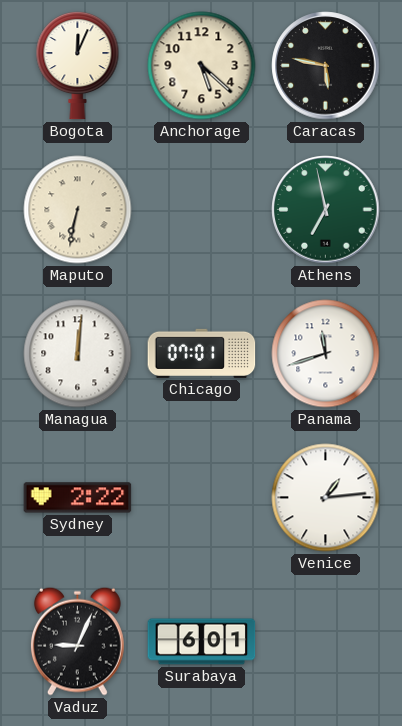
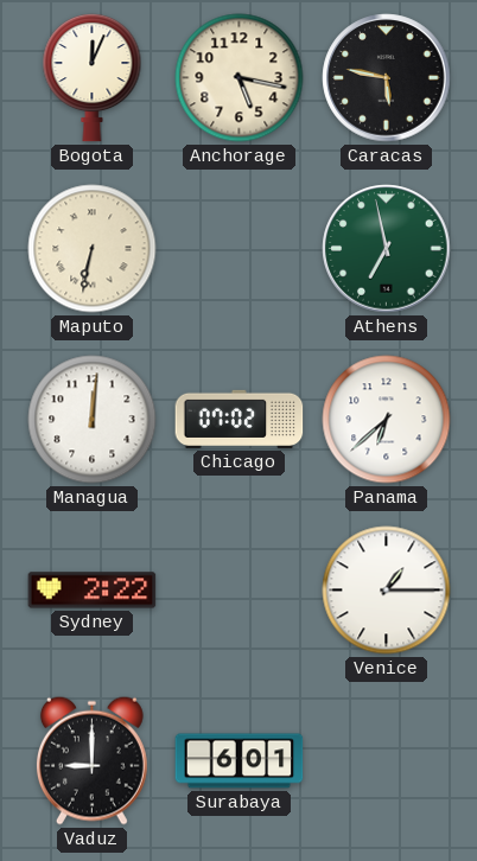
Anchorage: 5:22 -> 5:17 (240, 78)
Chicago: 07:01 -> 07:02 (240, 419)
Panama: 11:42 -> 6:38 (387, 420)
Venice: 1:14 -> 1:15 (387, 591)
Vaduz: 9:04 -> 9:00 (91, 760)
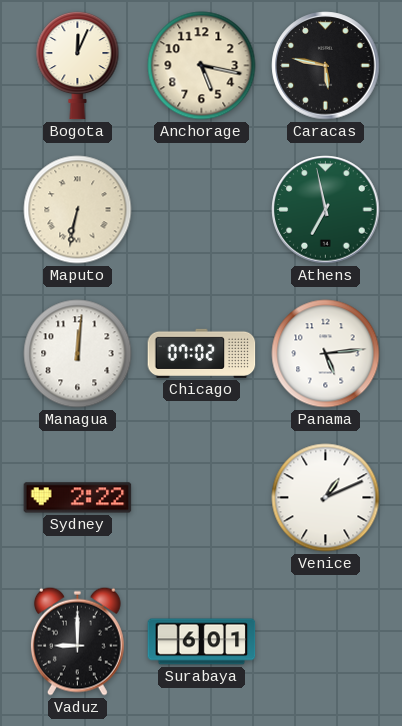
Panama: 6:38 -> 5:14 (326, 354)
Venice: 1:15 -> 1:11 (326, 498)
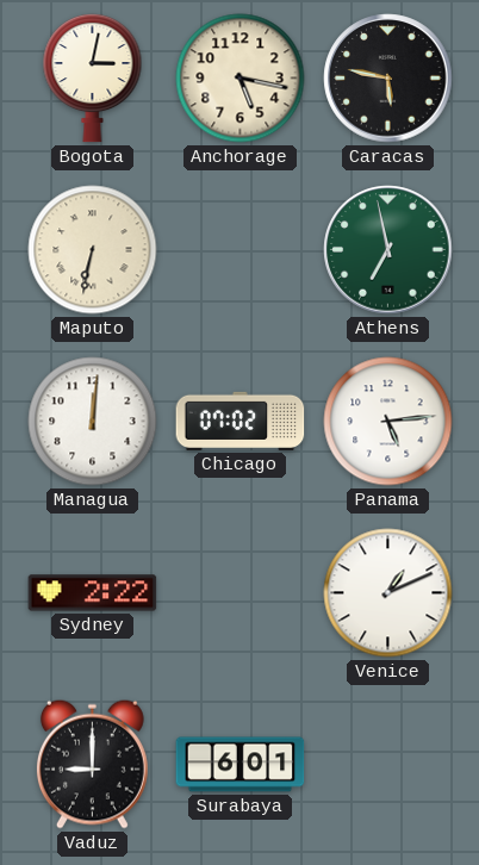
Bogota: 12:04 -> 3:02 (93, 77)
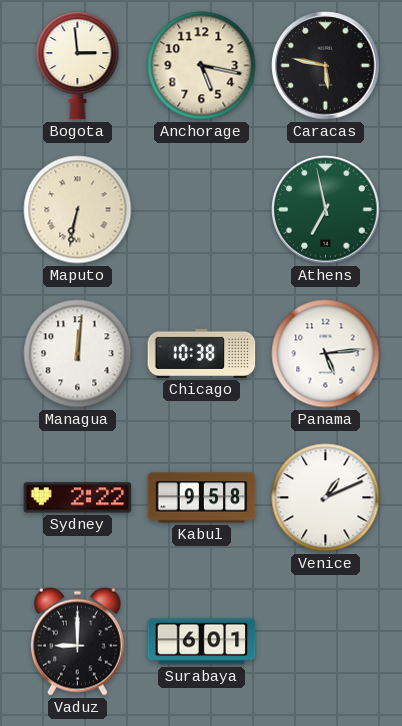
Bogota: 3:02 -> 2:59 (78, 65)
Chicago: 07:02 -> 10:38 (202, 353)
Kabul: none -> 9:58 (202, 498)
